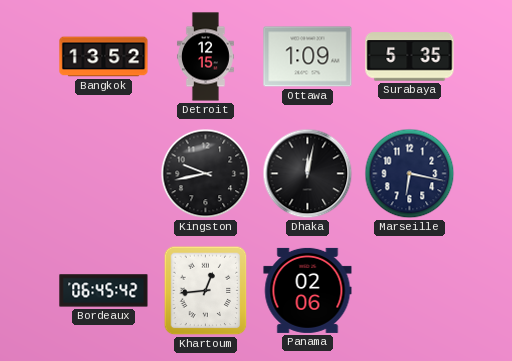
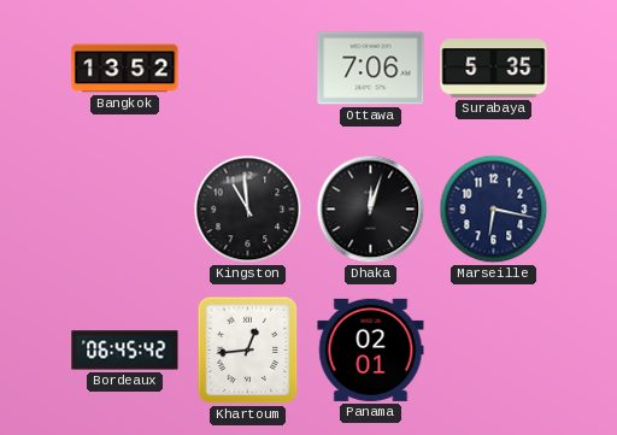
Detroit: 12:15 -> none (205, 57)
Ottawa: 1:09 -> 7:06 (371, 69)
Kingston: 9:43 -> 10:59 (248, 210)
Dhaka: 12:02 -> 12:03 (371, 210)
Panama: 02:06 -> 02:01 (371, 349)
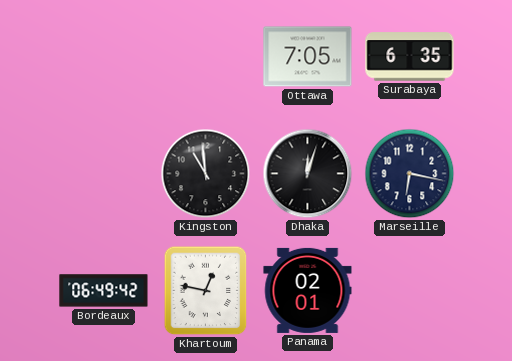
Bangkok: 13:52 -> none (125, 69)
Ottawa: 7:06 -> 7:05 (308, 57)
Surabaya: 5:35 -> 6:35 (410, 57)
Bordeaux: 06:45 -> 06:49 (104, 291)
Khartoum: 12:44 -> 12:47 (206, 291)
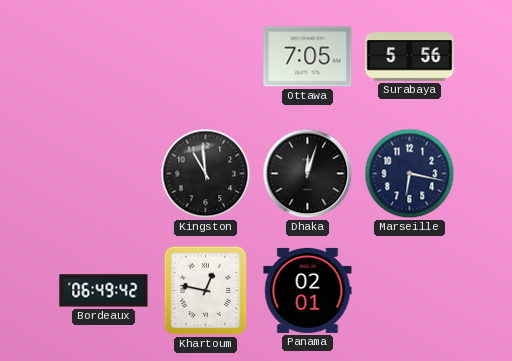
Surabaya: 6:35 -> 5:56 (410, 57)
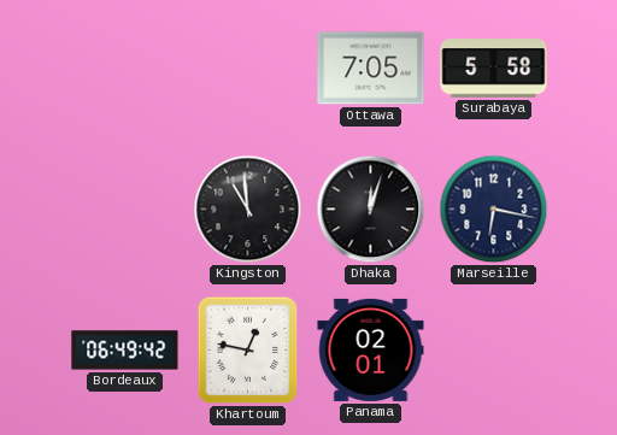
Surabaya: 5:56 -> 5:58 (494, 69)
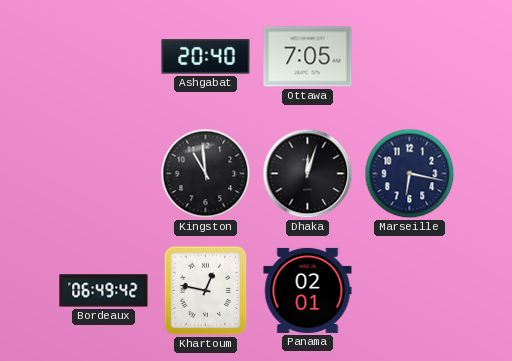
Ashgabat: none -> 20:40 (206, 57)
Surabaya: 5:58 -> none (494, 69)
